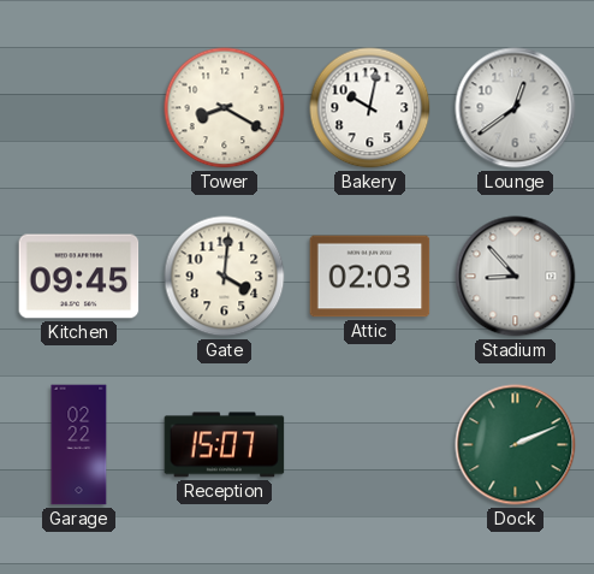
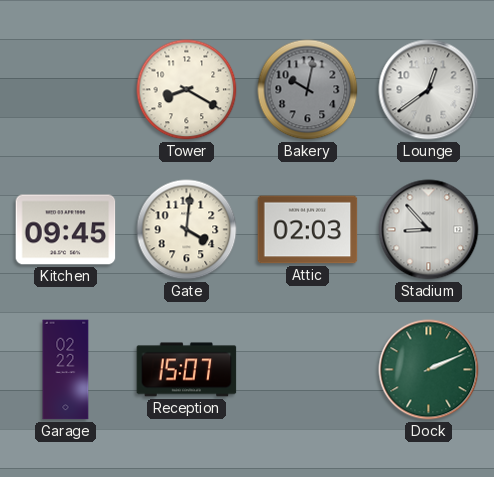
Bakery dial: white -> grey (308, 90)
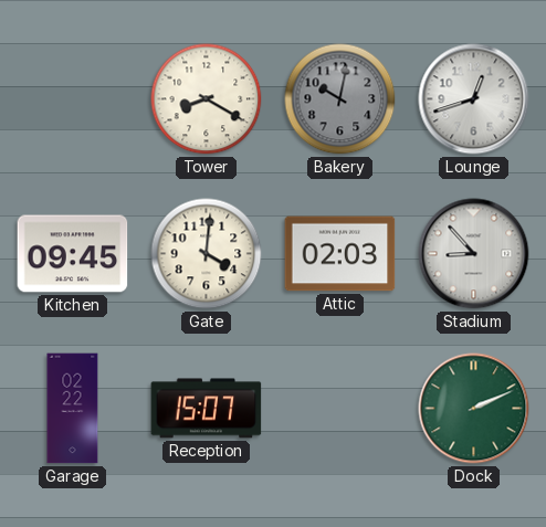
Lounge: 12:39 -> 12:42 (474, 99)
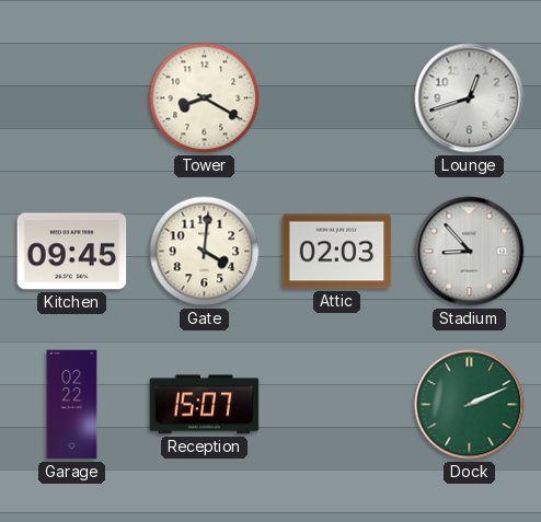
Bakery: 10:02 -> none (340, 99)
